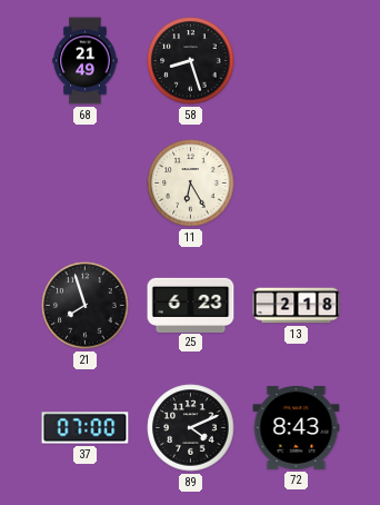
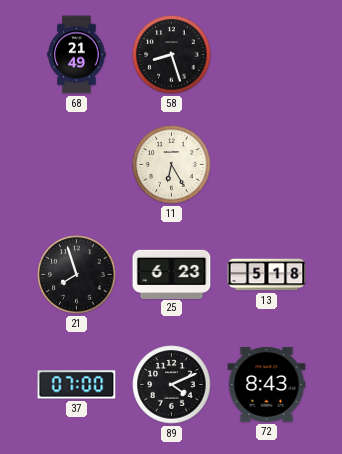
13: 2:18 -> 5:18 (267, 275)
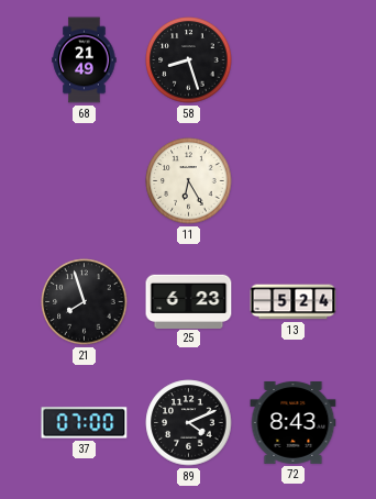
13: 5:18 -> 5:24 (294, 302)
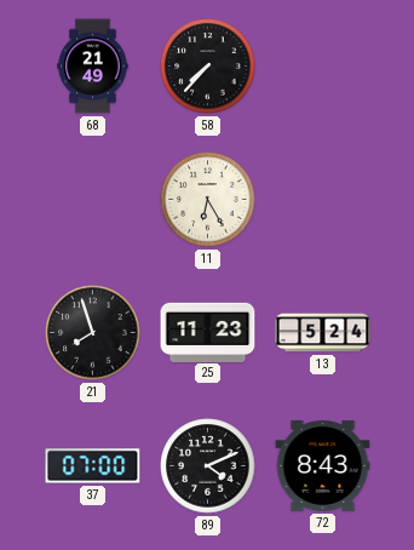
58: 8:27 -> 7:37 (208, 67)
25: 6:23 -> 11:23 (208, 332)
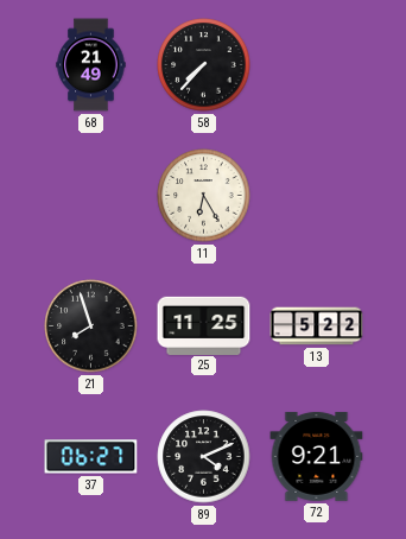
25: 11:23 -> 11:25 (204, 325)
13: 5:24 -> 5:22 (317, 326)
37: 07:00 -> 06:27 (91, 457)
72: 8:43 -> 9:21 (317, 456)
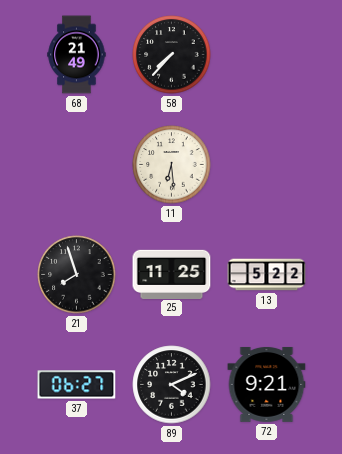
11: 6:25 -> 6:29 (172, 165)
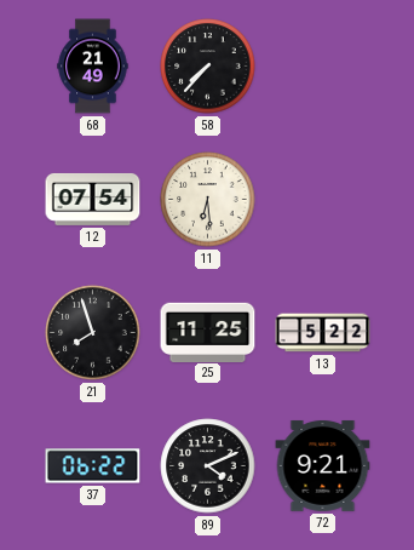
12: none -> 07:54 (93, 199)
37: 06:27 -> 06:22 (93, 466)
